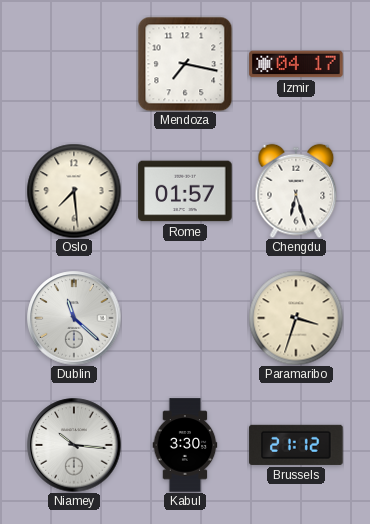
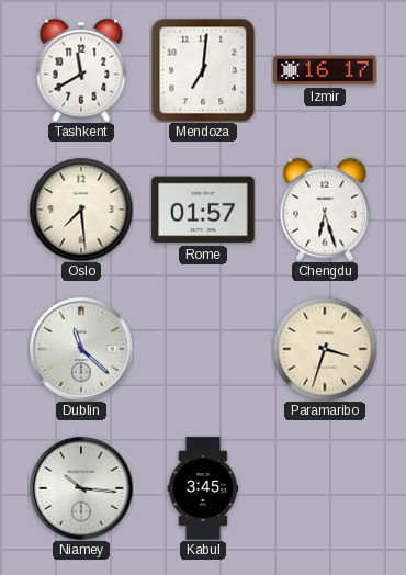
Tashkent: none -> 11:40 (81, 70)
Mendoza: 7:17 -> 7:01 (203, 70)
Izmir: 04:17 -> 16:17 (325, 70)
Kabul: 3:30 -> 3:45 (203, 488)
Brussels: 21:12 -> none (296, 445)
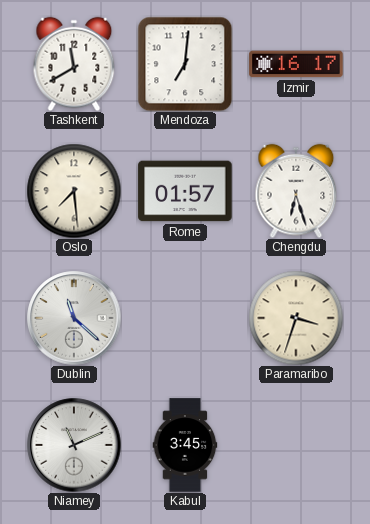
Niamey: 10:16 -> 11:11 (74, 445)
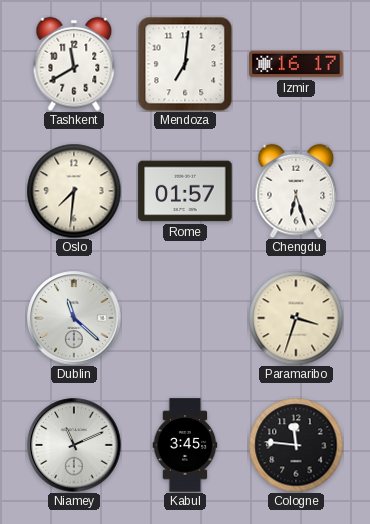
Oslo: 7:29 -> 7:31 (74, 191)
Cologne: none -> 11:46 (296, 445)
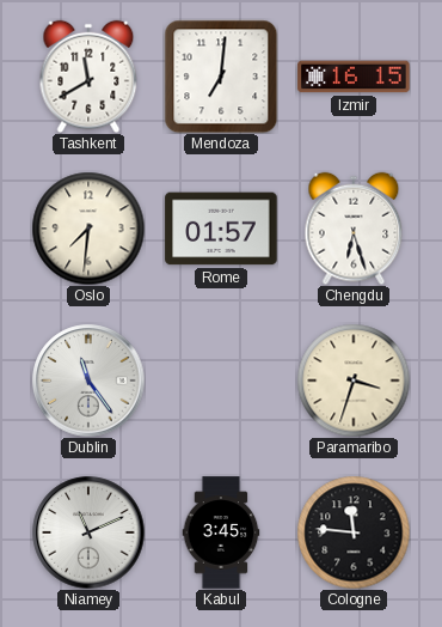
Izmir: 16:17 -> 16:15 (354, 77)
Dublin: 11:22 -> 11:24 (88, 381)
